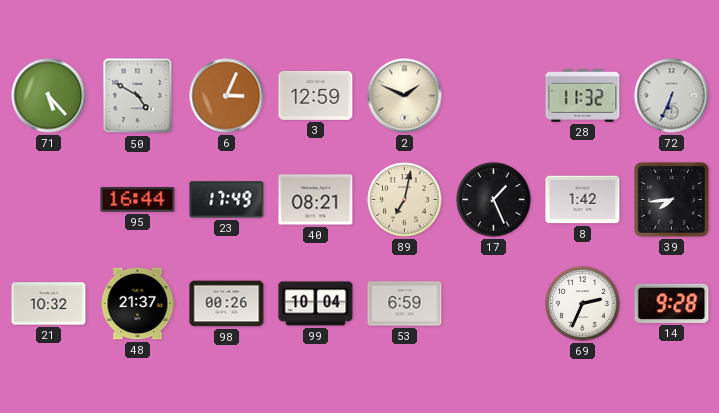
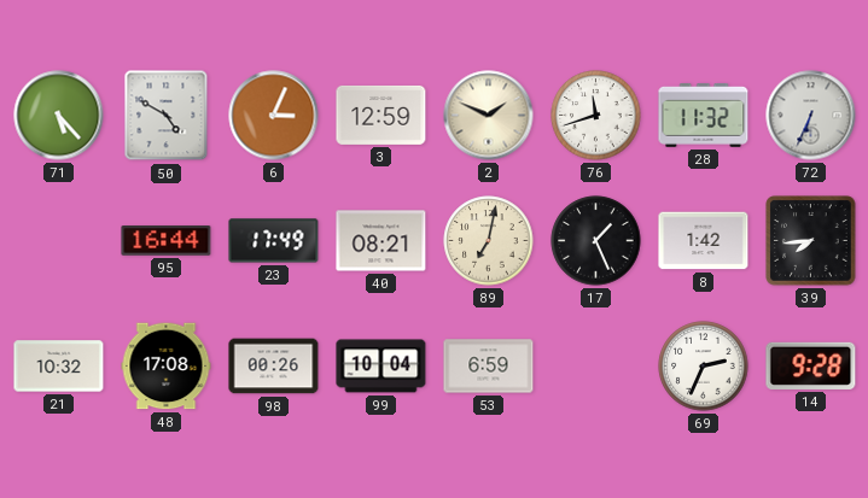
76: none -> 11:42 (596, 116)
48: 21:37 -> 17:08 (167, 367)
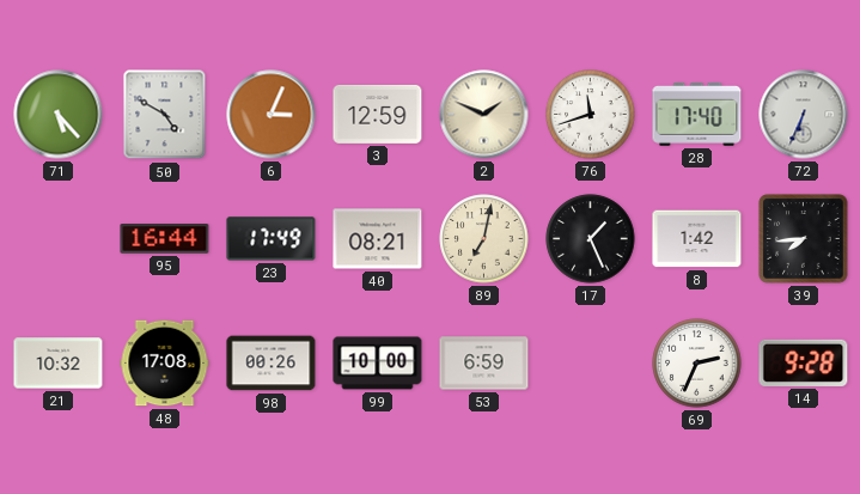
28: 11:32 -> 17:40 (697, 114)
99: 10:04 -> 10:00 (378, 364)
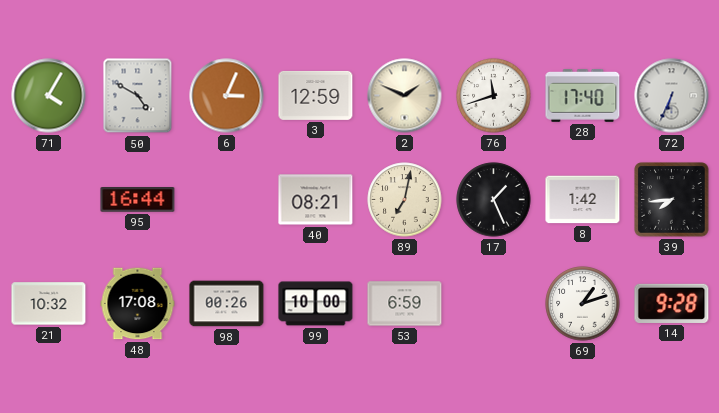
71: 5:23 -> 4:05 (49, 96)
23: 17:49 -> none (272, 239)
69: 2:34 -> 1:12 (583, 304)
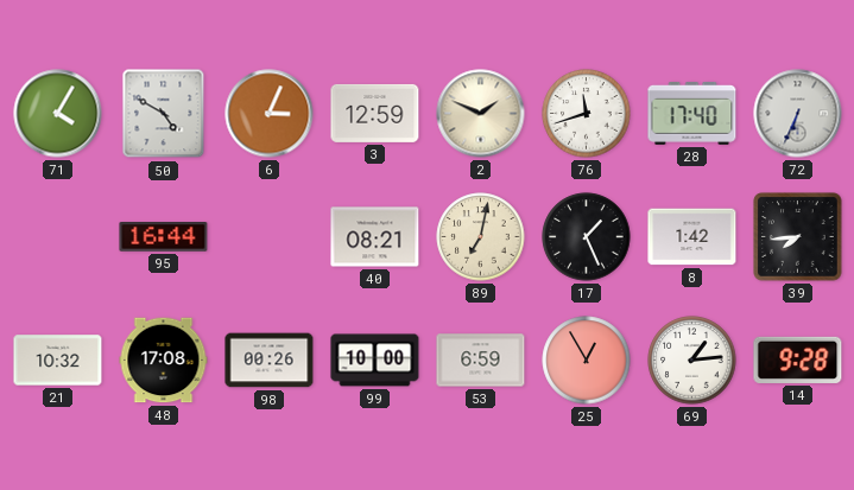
25: none -> 12:55 (587, 361)
69: 1:12 -> 1:14 (692, 361)
